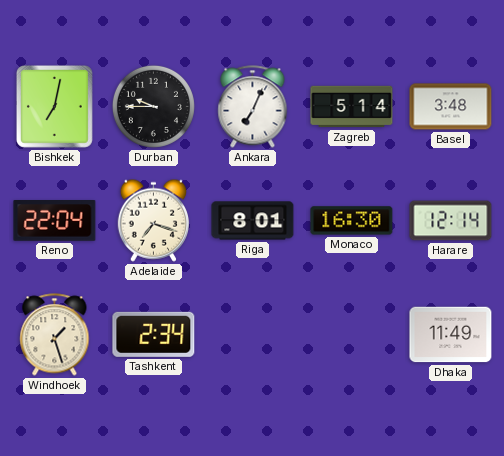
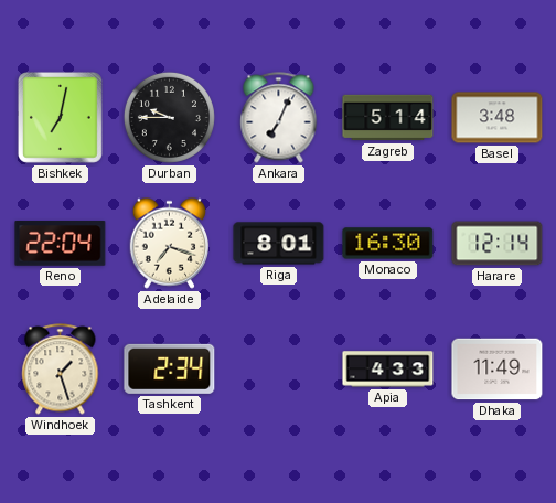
Apia: none -> 4:33 (388, 370)
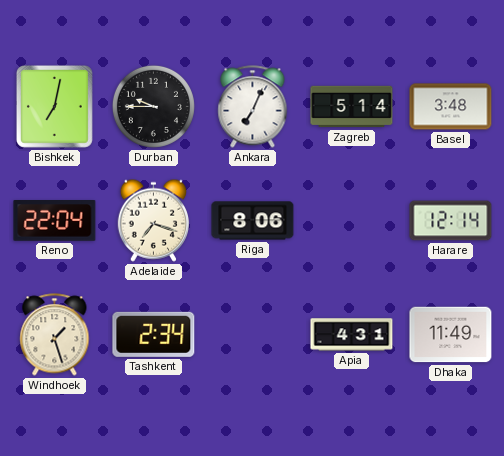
Riga: 8:01 -> 8:06 (253, 221)
Monaco: 16:30 -> none (388, 244)
Apia: 4:33 -> 4:31 (352, 335)
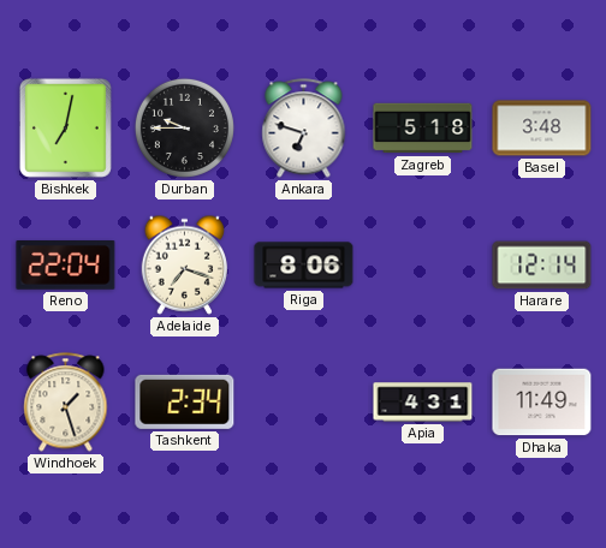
Ankara: 7:04 -> 6:48 (304, 129)
Zagreb: 5:14 -> 5:18 (423, 129)
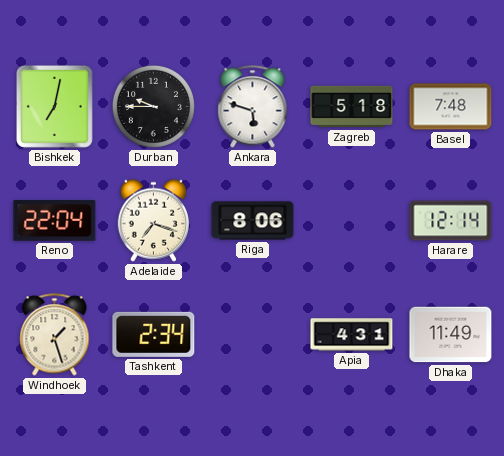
Ankara: 6:48 -> 5:48 (253, 107)
Basel: 3:48 -> 7:48 (451, 107)
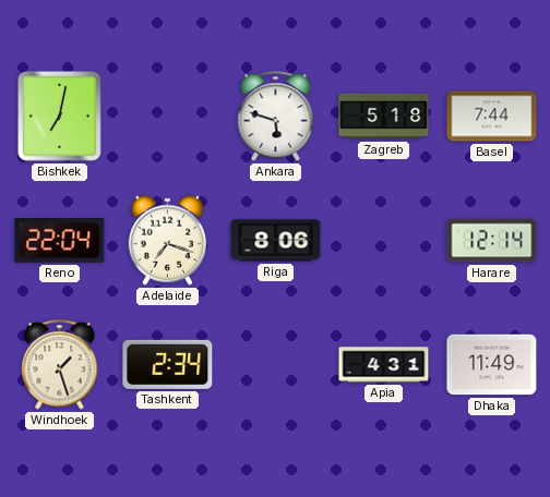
Durban: 9:45 -> none (153, 106)
Basel: 7:48 -> 7:44 (492, 117)
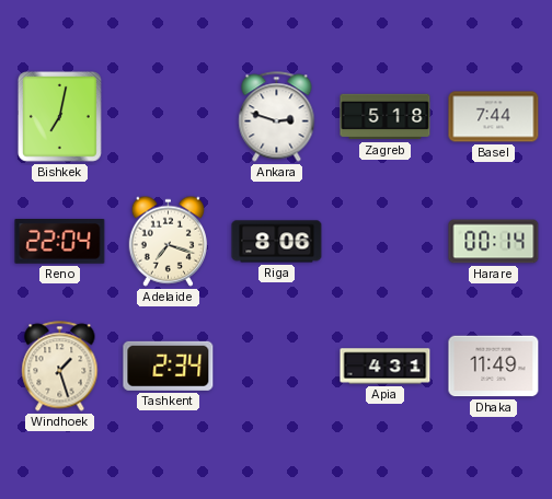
Ankara: 5:48 -> 2:48 (277, 117)
Harare: 12:14 -> 00:14 (494, 242)
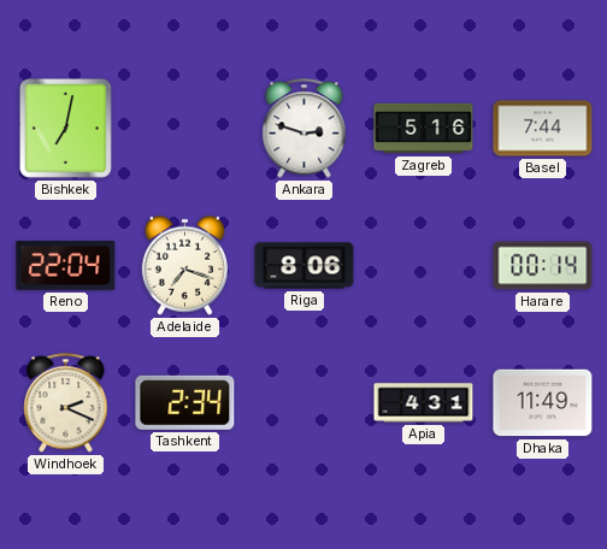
Zagreb: 5:18 -> 5:16 (424, 129)
Windhoek: 1:27 -> 2:19 (66, 403)
